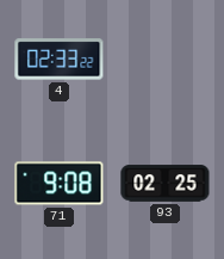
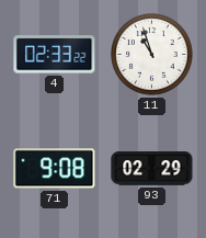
11: none -> 10:57 (152, 55)
93: 02:25 -> 02:29 (152, 169)
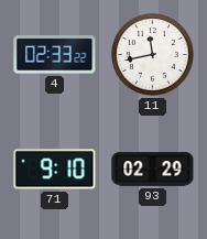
11: 10:57 -> 11:43 (153, 55)
71: 9:08 -> 9:10 (55, 170)
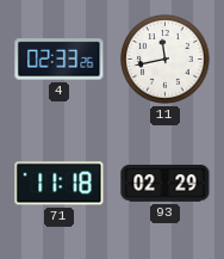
4: 02:33:22 -> 02:33:26 (60, 60)
71: 9:10 -> 11:18 (60, 184)
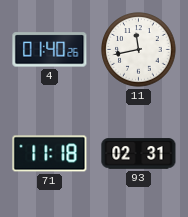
4: 02:33 -> 01:40 (50, 50)
93: 02:29 -> 02:31 (139, 154)
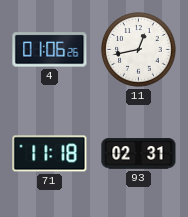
4: 01:40 -> 01:06 (50, 50)
11: 11:43 -> 12:43 (139, 50)
